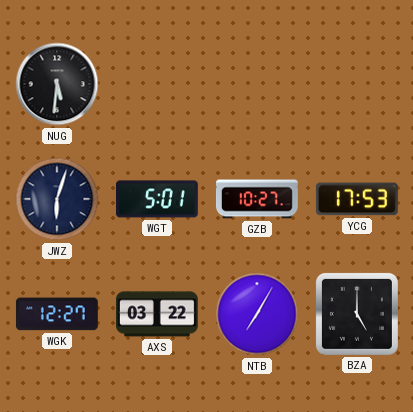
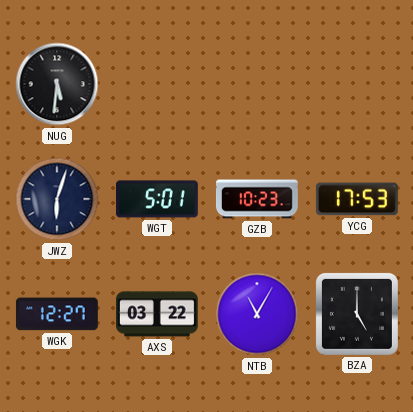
GZB: 10:27 -> 10:23 (257, 199)
NTB: 7:05 -> 11:05 (257, 314)
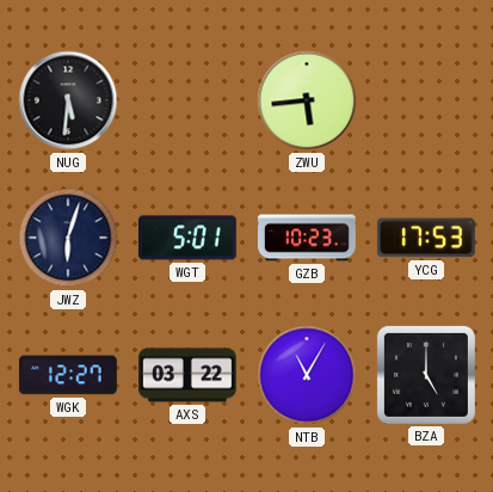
ZWU: none -> 5:44 (307, 100)
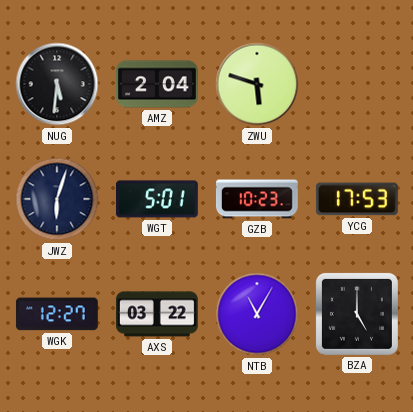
AMZ: none -> 2:04 (158, 84)
ZWU: 5:44 -> 5:48 (257, 84)
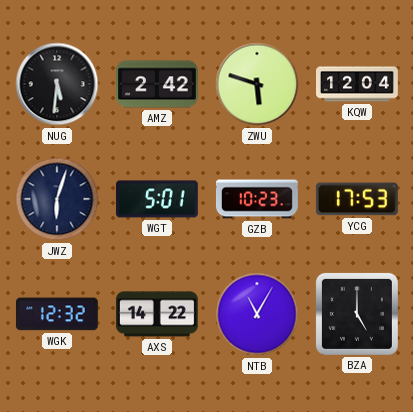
AMZ: 2:04 -> 2:42 (158, 84)
KQW: none -> 12:04 (358, 84)
WGK: 12:27 -> 12:32 (57, 314)
AXS: 03:22 -> 14:22 (158, 314)
